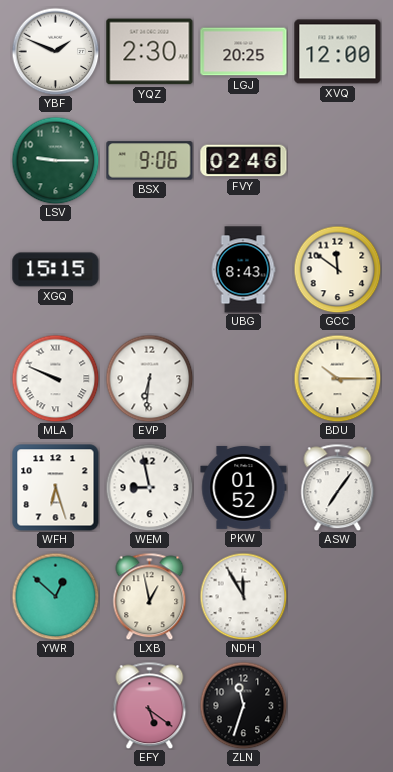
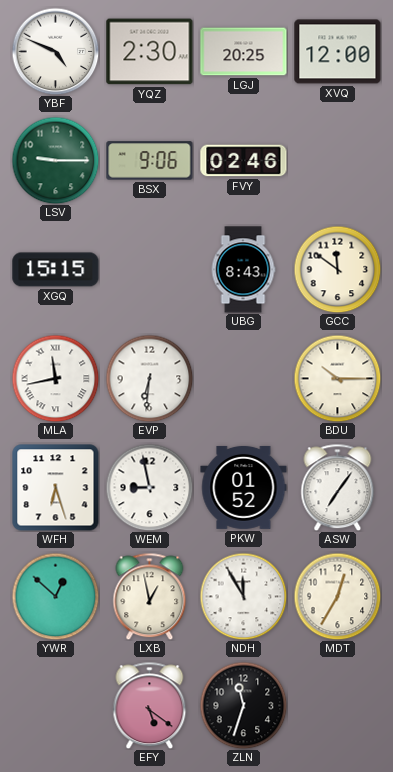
YBF: 1:49 -> 4:49 (55, 51)
MLA: 9:49 -> 11:43 (55, 378)
MDT: none -> 12:35 (337, 596)
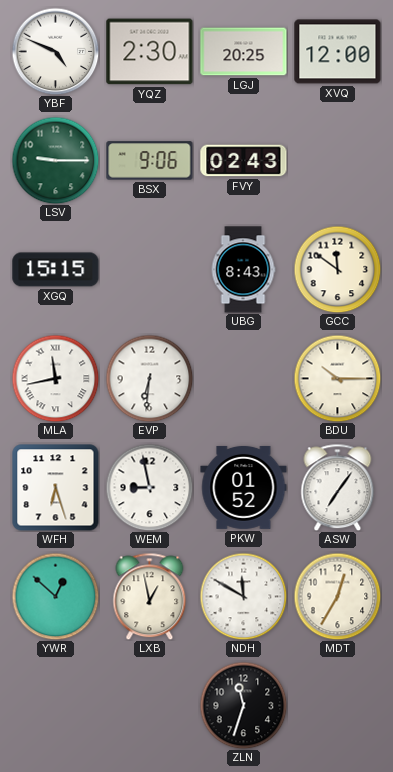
FVY: 02:46 -> 02:43 (244, 161)
NDH: 11:55 -> 11:50 (243, 596)
EFY: 5:21 -> none (150, 705)
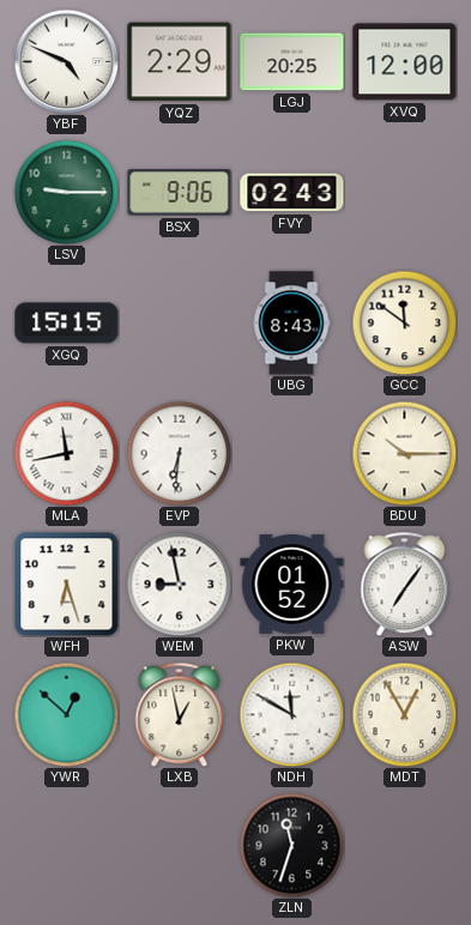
YQZ: 2:30 -> 2:29 (180, 62)
MDT: 12:35 -> 12:55 (404, 714)
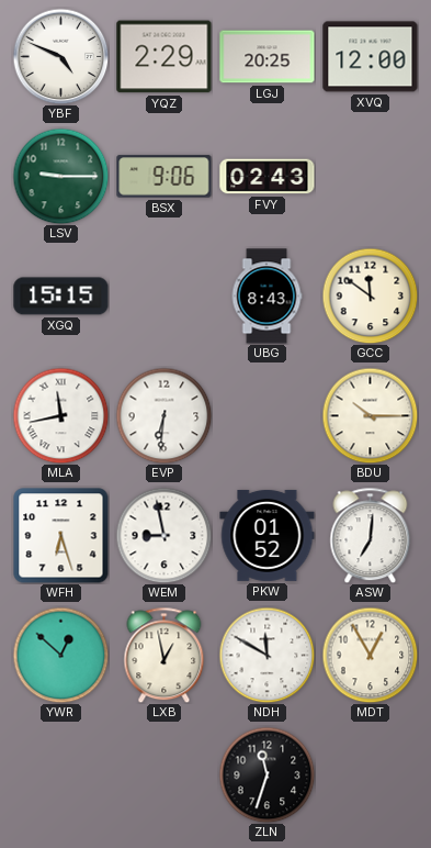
ASW: 7:06 -> 7:01 (371, 535)
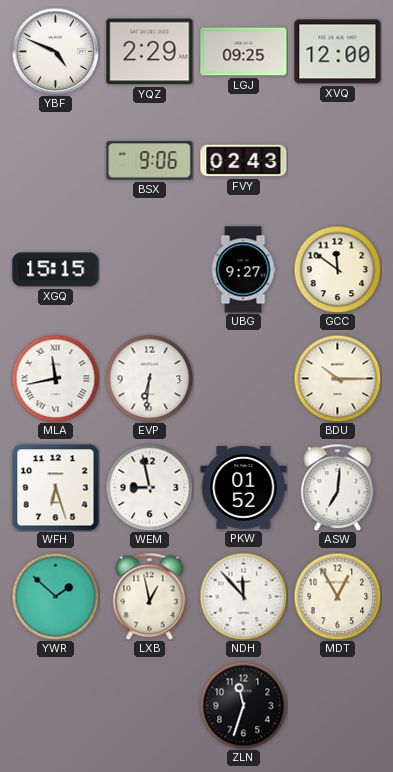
LGJ: 20:25 -> 09:25 (244, 52)
LSV: 9:15 -> none (60, 176)
UBG: 8:43 -> 9:27 (243, 270)
YWR: 12:52 -> 1:52 (55, 596)
NDH: 11:50 -> 11:53 (243, 596)
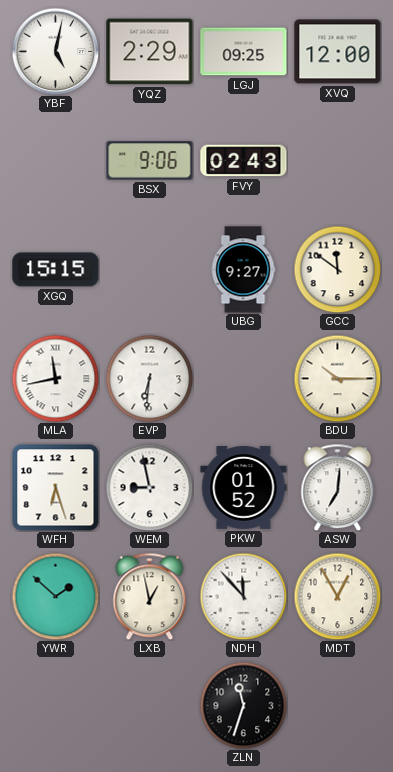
YBF: 4:49 -> 5:02 (55, 51)
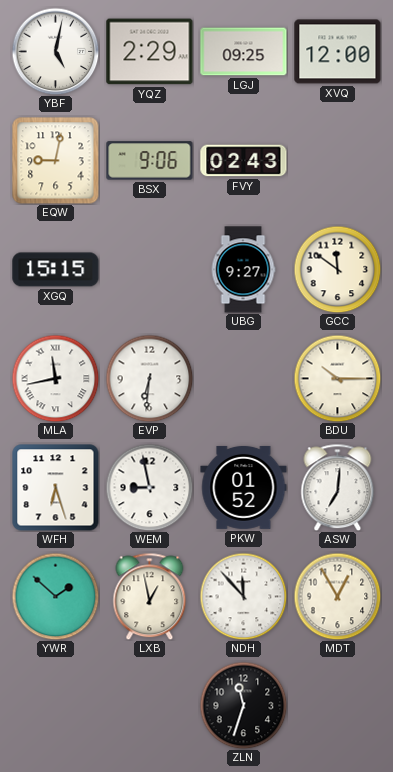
EQW: none -> 9:02 (56, 161)
